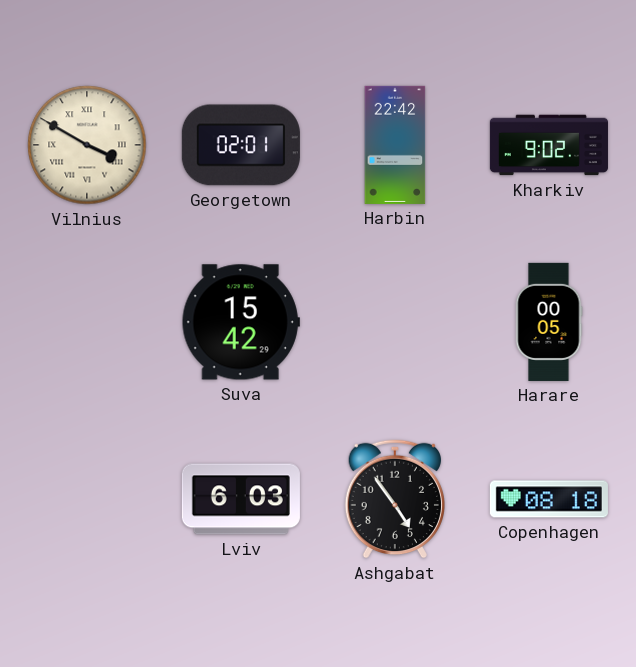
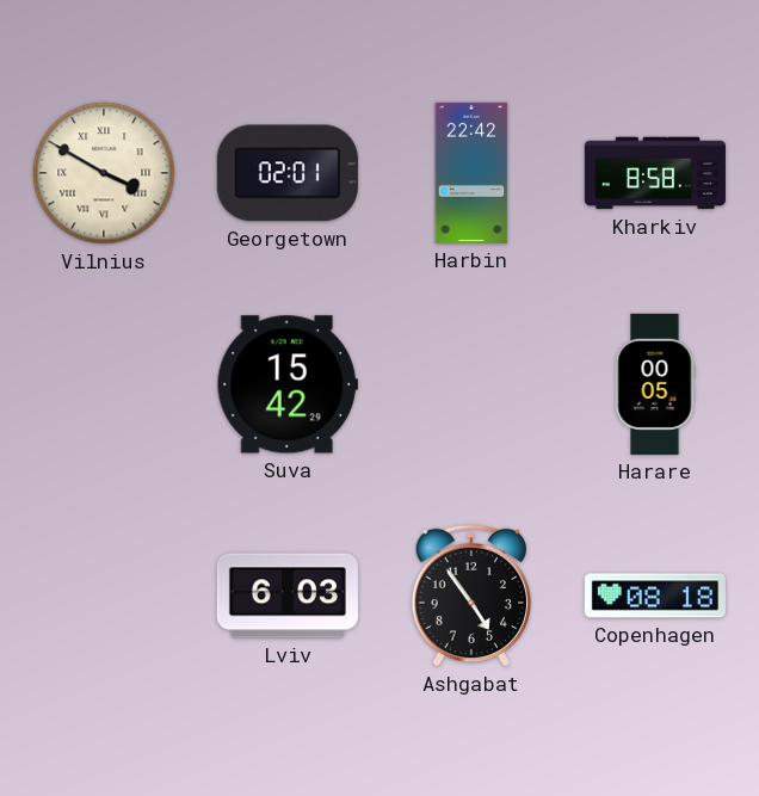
Kharkiv: 9:02 -> 8:58 (655, 173)
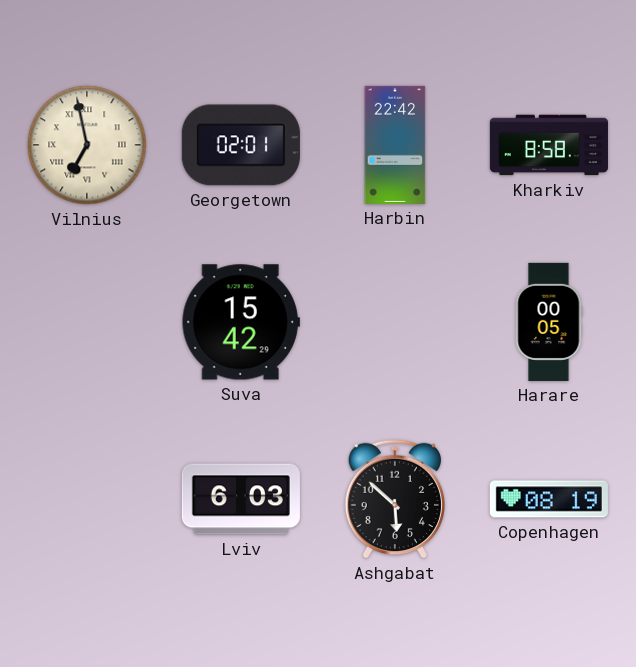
Vilnius: 3:50 -> 6:58 (87, 145)
Ashgabat: 4:54 -> 5:52 (394, 499)
Copenhagen: 08:18 -> 08:19 (549, 499)
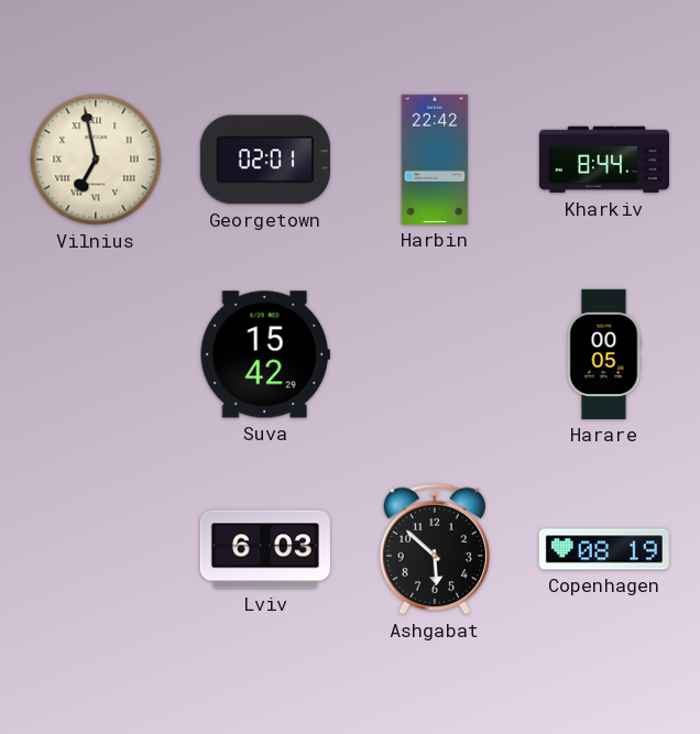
Kharkiv: 8:58 -> 8:44 (604, 160)
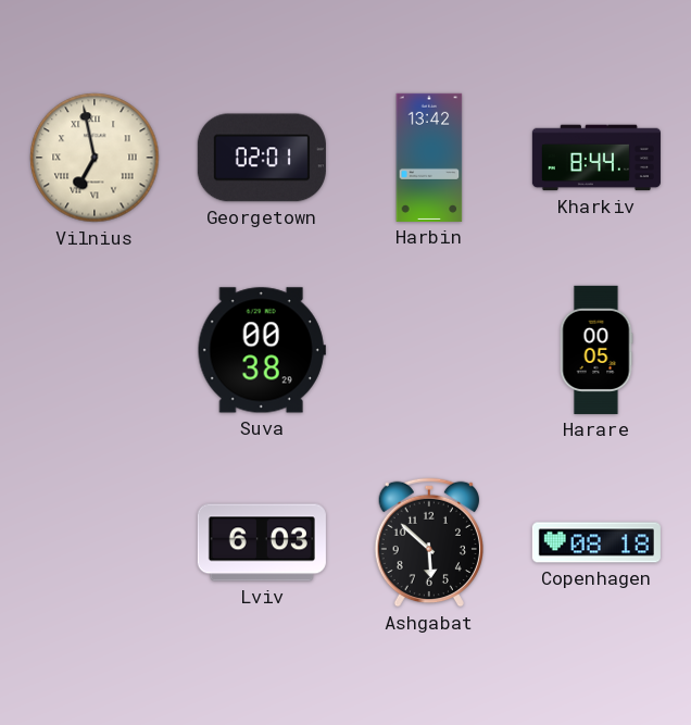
Harbin: 22:42 -> 13:42 (429, 158)
Suva: 15:42 -> 00:38 (262, 350)
Copenhagen: 08:19 -> 08:18 (596, 542)
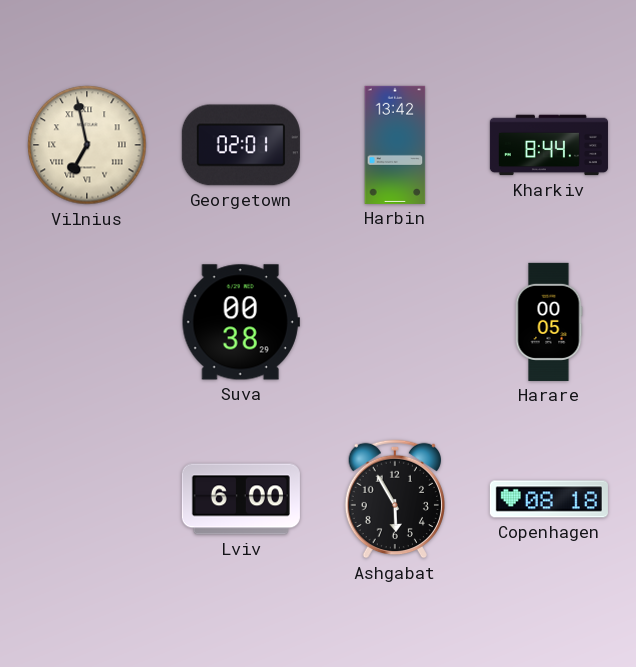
Lviv: 6:03 -> 6:00 (241, 499)
Ashgabat: 5:52 -> 5:55 (394, 499)
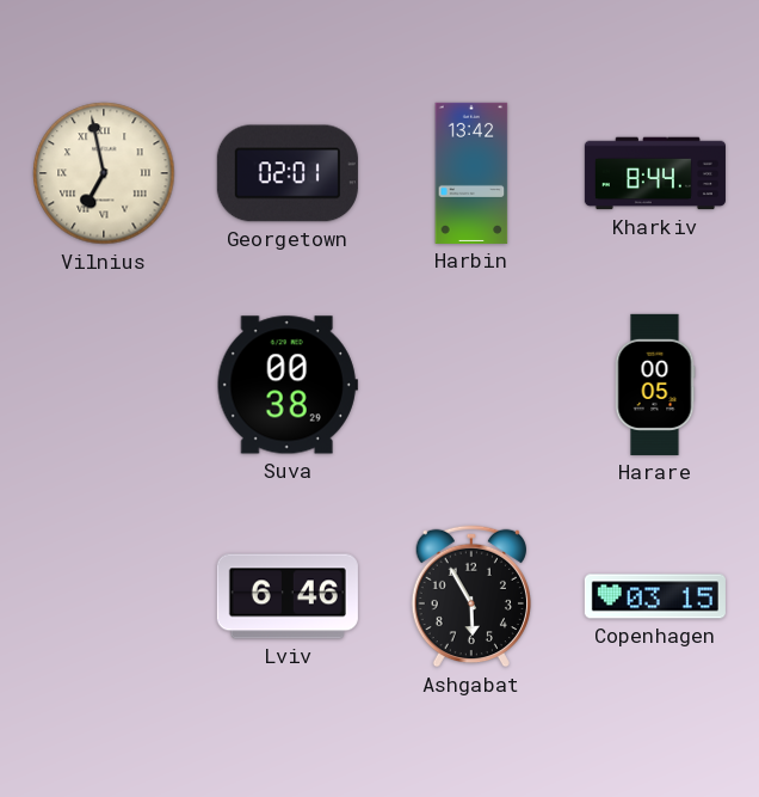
Lviv: 6:00 -> 6:46 (288, 596)
Copenhagen: 08:18 -> 03:15 (655, 596)
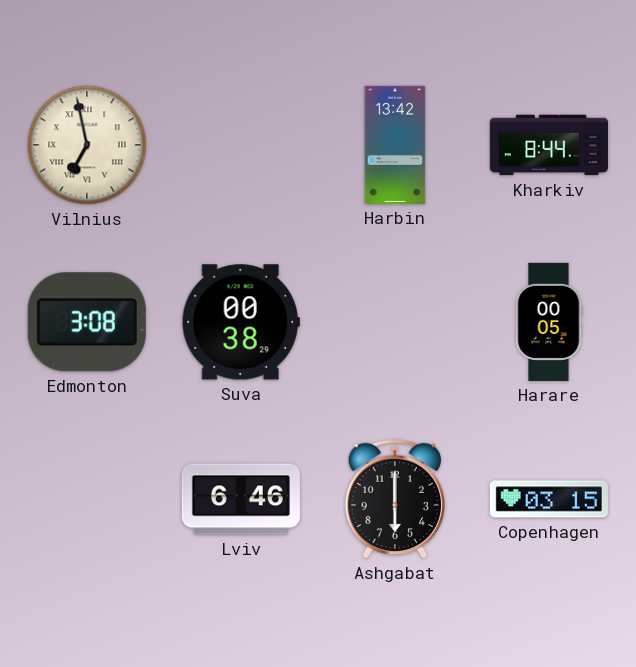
Georgetown: 02:01 -> none (288, 173)
Edmonton: none -> 3:08 (87, 322)
Ashgabat: 5:55 -> 6:00 (394, 499)
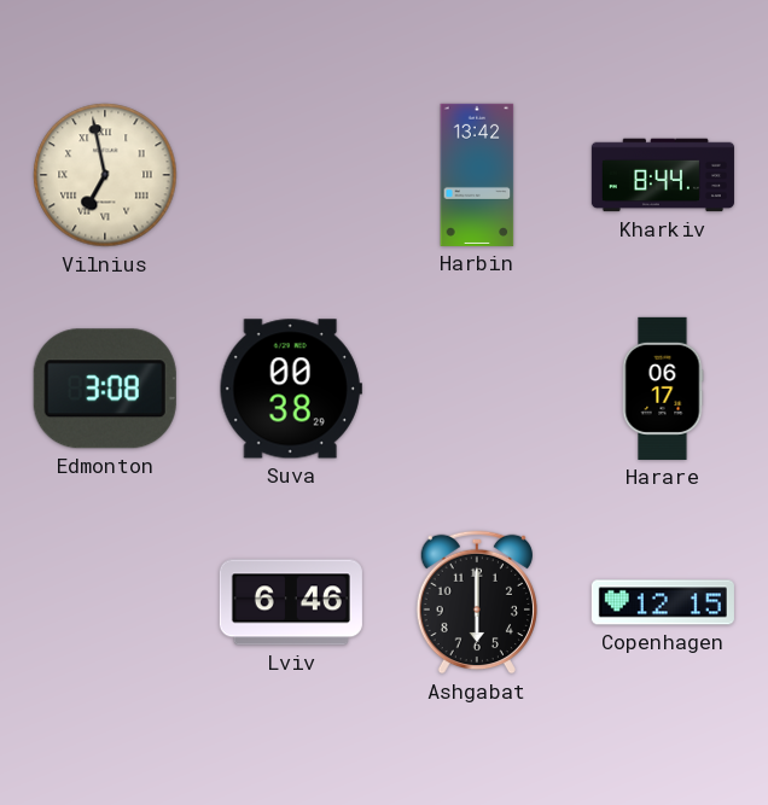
Harare: 00:05 -> 06:17 (663, 389)
Copenhagen: 03:15 -> 12:15 (663, 602)
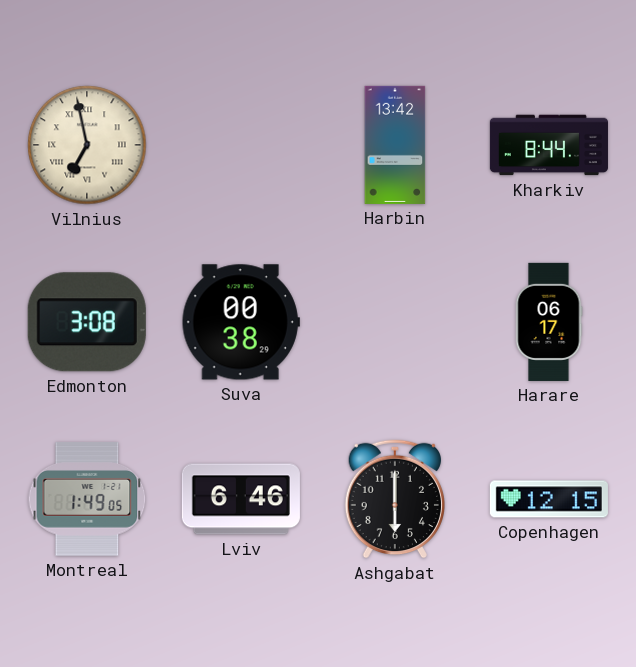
Montreal: none -> 1:49 (87, 499)
